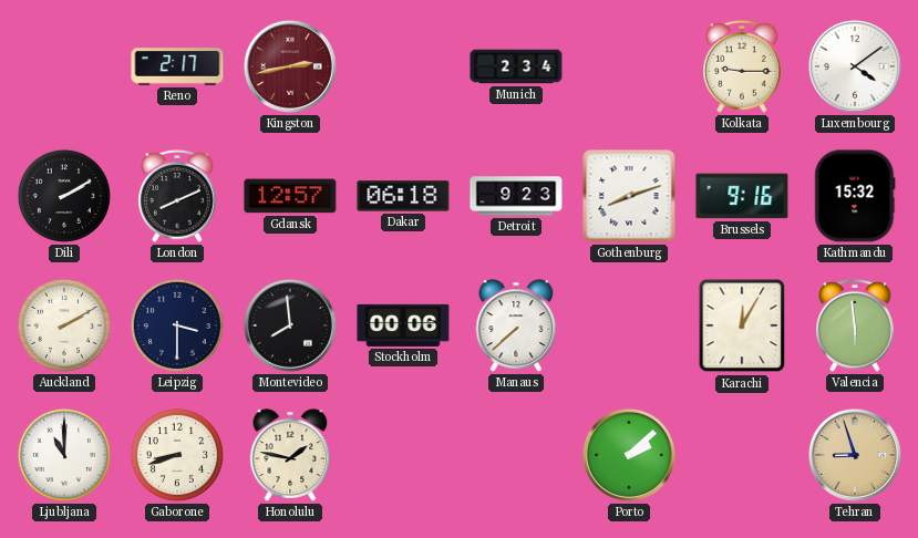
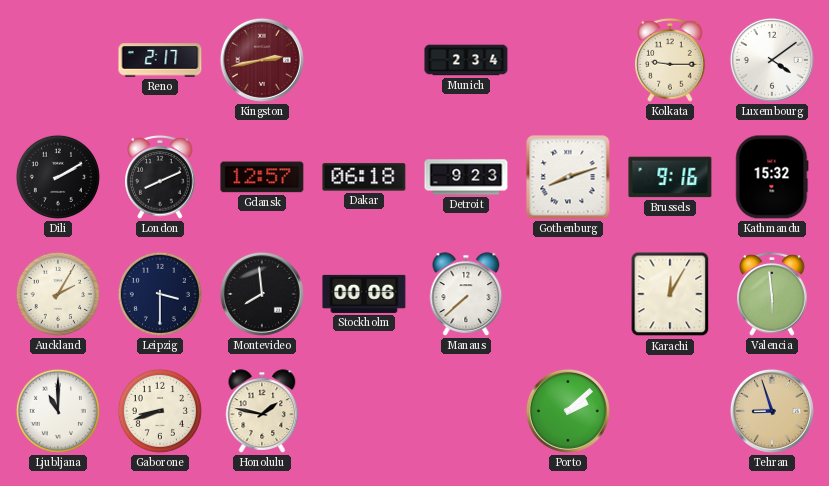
Auckland: 2:10 -> 2:05 (58, 294)
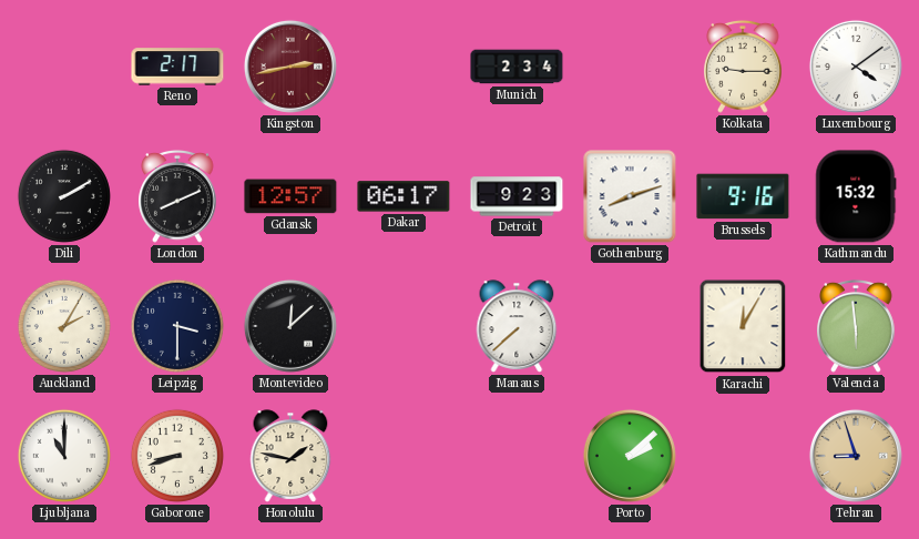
Dakar: 06:18 -> 06:17 (404, 196)
Montevideo: 7:59 -> 12:08 (290, 326)
Stockholm: 00:06 -> none (364, 294)
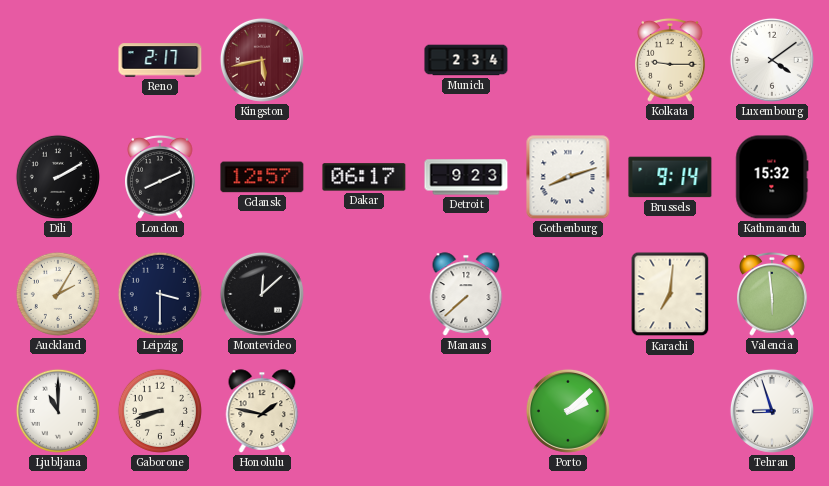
Kingston: 2:43 -> 5:43 (262, 60)
Brussels: 9:16 -> 9:14 (670, 177)
Karachi: 12:05 -> 7:01 (670, 294)
Tehran dial: champagne -> white (772, 411)
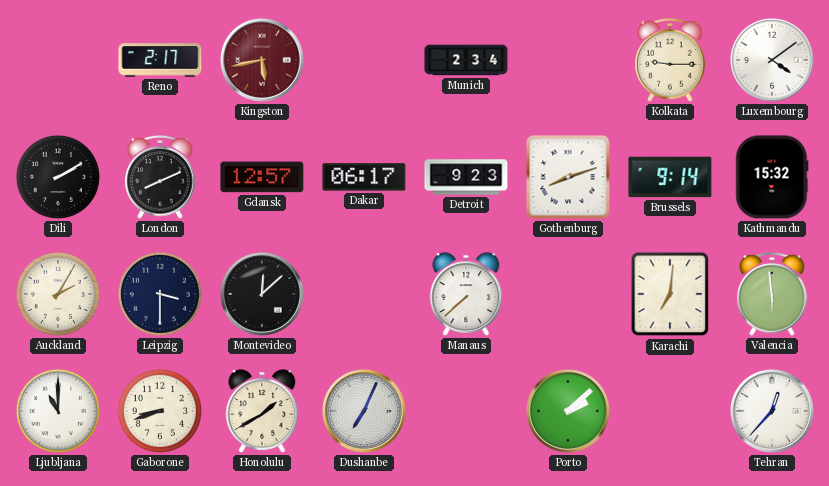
Honolulu: 1:47 -> 1:40 (262, 411)
Dushanbe: none -> 7:04 (364, 411)
Tehran: 8:57 -> 12:37 (772, 411)
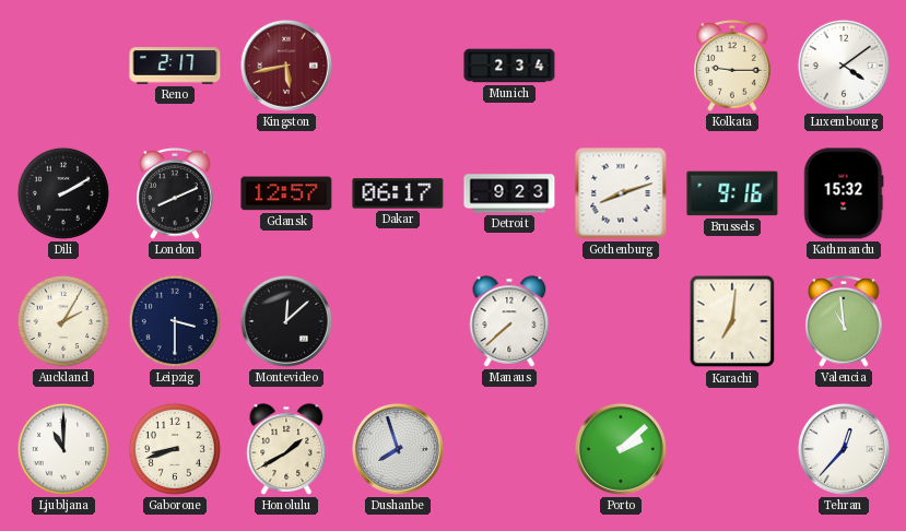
Brussels: 9:14 -> 9:16 (732, 193)
Valencia: 5:59 -> 10:59 (844, 321)
Dushanbe: 7:04 -> 7:57 (398, 449)
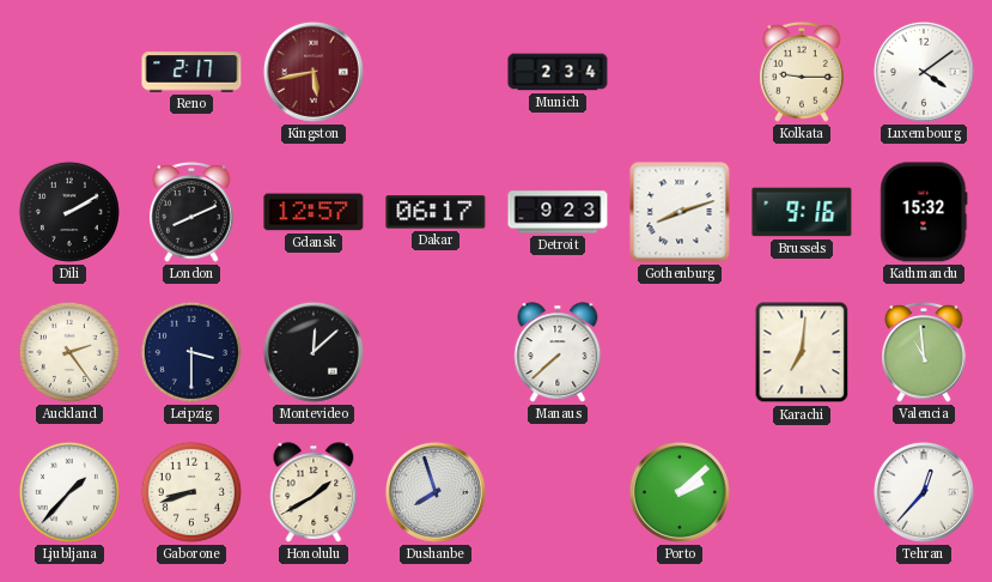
Auckland: 2:05 -> 2:24 (69, 352)
Ljubljana: 11:00 -> 1:37 (69, 492)
